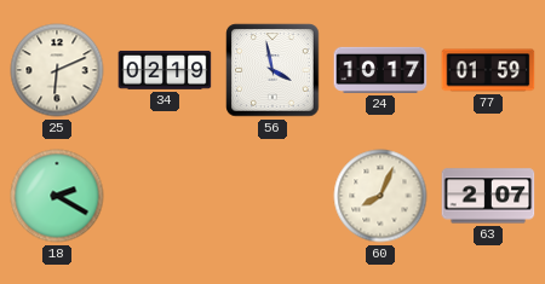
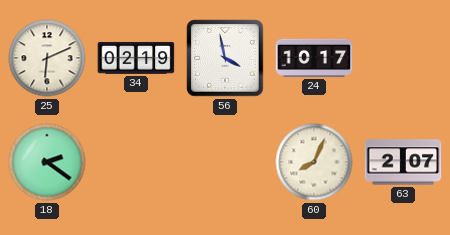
77: 01:59 -> none (488, 70)
18: 2:20 -> 2:21 (47, 162)
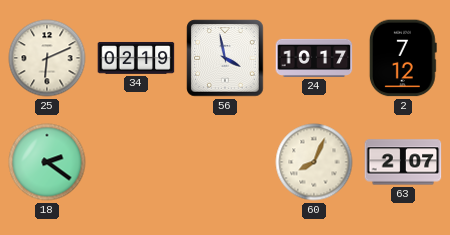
2: none -> 7:12 (403, 58)
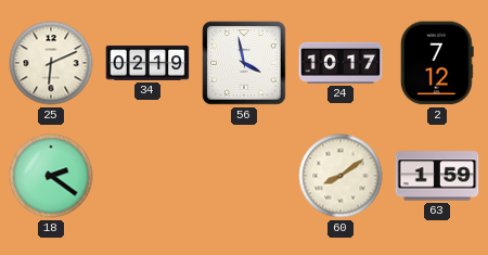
60: 8:04 -> 8:09 (341, 176)
63: 2:07 -> 1:59 (437, 176)
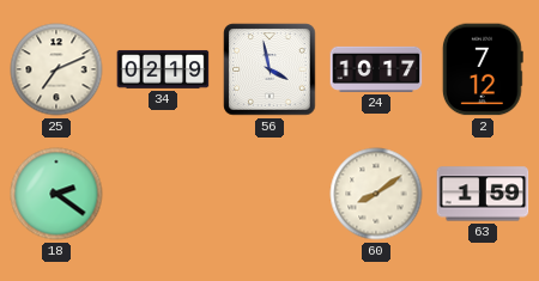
25: 6:11 -> 7:11 (56, 69)
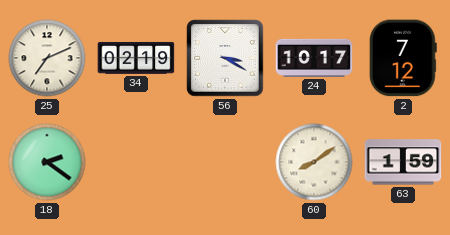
56: 3:58 -> 3:20 (225, 58)
